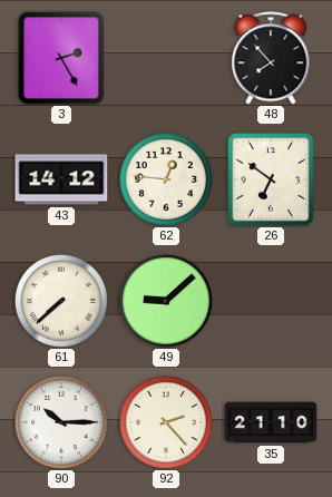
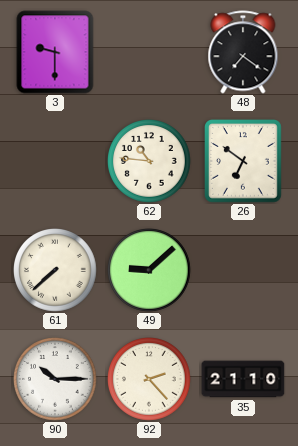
3: 2:25 -> 9:30 (55, 52)
48: 7:53 -> 7:21 (243, 52)
43: 14:12 -> none (61, 179)
62: 12:46 -> 10:46 (150, 162)
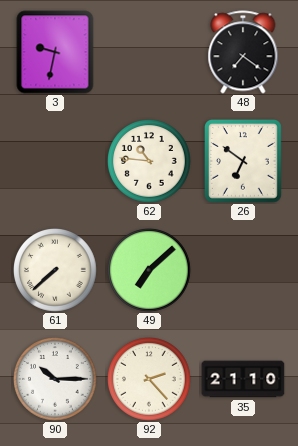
3: 9:30 -> 9:32 (55, 52)
49: 9:08 -> 7:08 (150, 271)
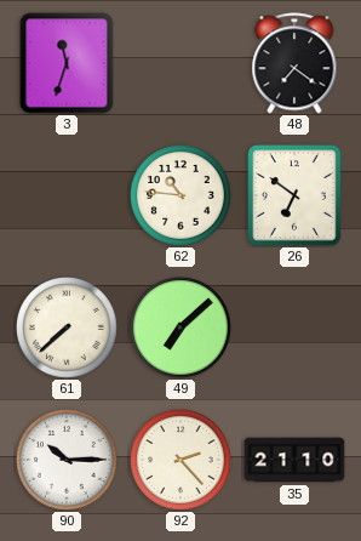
3: 9:32 -> 11:33 (67, 63)
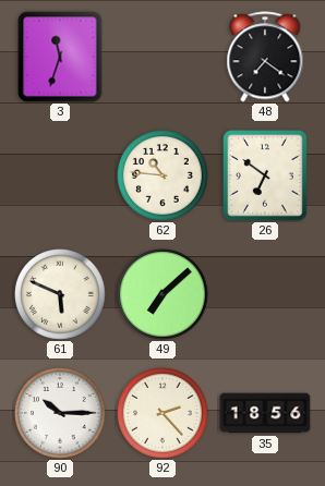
61: 7:38 -> 5:49 (61, 295)
35: 21:10 -> 18:56 (265, 413)
